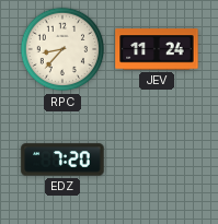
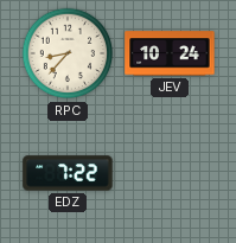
JEV: 11:24 -> 10:24 (170, 53)
EDZ: 7:20 -> 7:22 (68, 173)
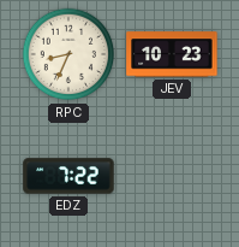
RPC: 8:37 -> 8:34 (68, 54)
JEV: 10:24 -> 10:23 (172, 54)
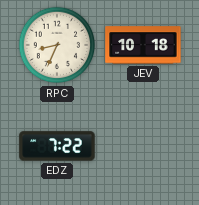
JEV: 10:23 -> 10:18 (143, 45)
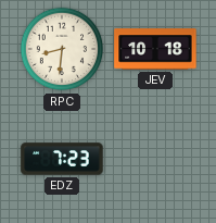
RPC: 8:34 -> 8:31 (62, 49)
EDZ: 7:22 -> 7:23 (62, 159)
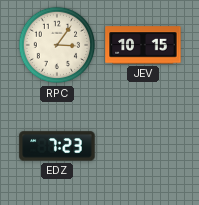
RPC: 8:31 -> 3:06 (57, 45)
JEV: 10:18 -> 10:15 (143, 45)
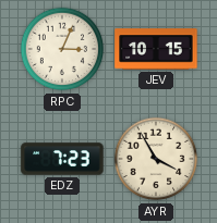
RPC: 3:06 -> 3:04 (62, 49)
AYR: none -> 3:55 (156, 159)
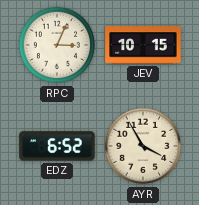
EDZ: 7:23 -> 6:52 (57, 146)
